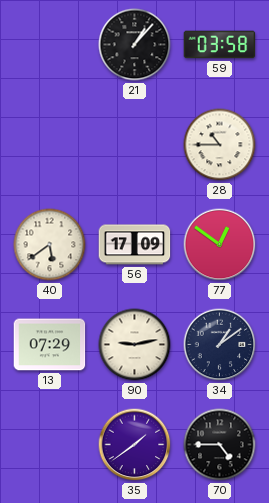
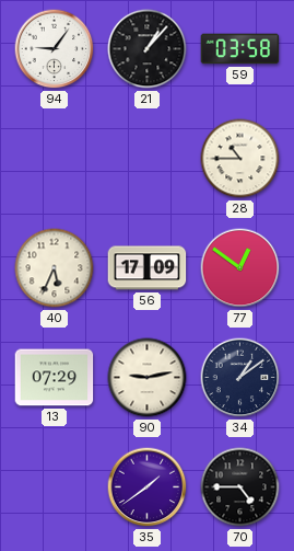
94: none -> 9:06 (55, 49)
40: 5:39 -> 5:34 (55, 268)
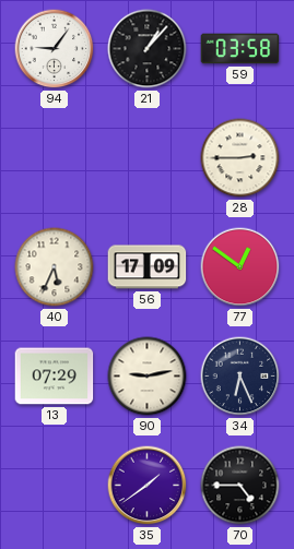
28: 10:45 -> 2:45 (240, 158)
34: 1:09 -> 6:26 (240, 377)
